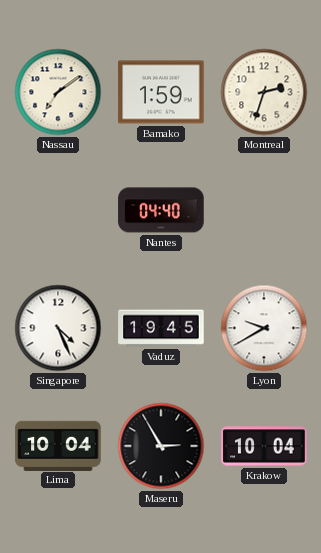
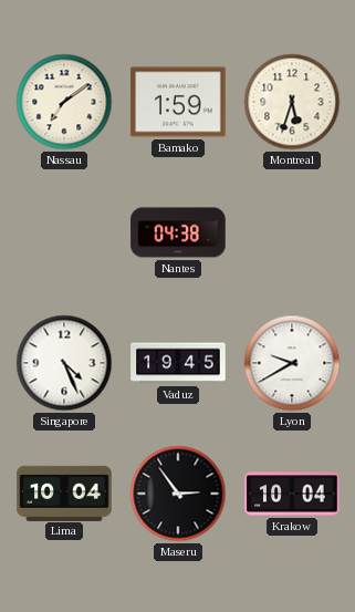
Montreal: 2:33 -> 5:33 (292, 102)
Nantes: 04:40 -> 04:38 (178, 232)
Maseru: 2:55 -> 2:54 (178, 494)
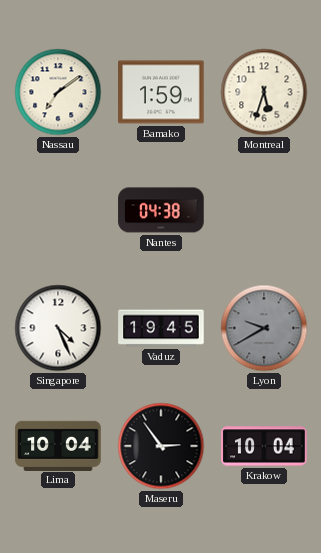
Lyon dial: white -> grey (264, 328)
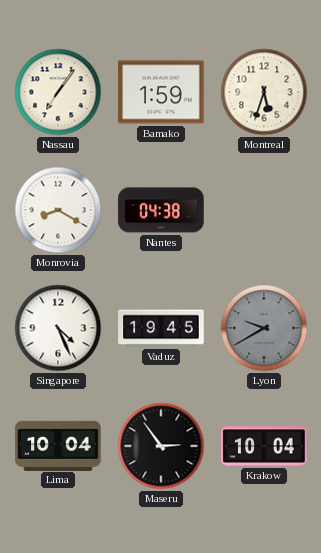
Nassau: 7:09 -> 7:06 (58, 92)
Monrovia: none -> 8:20 (58, 210)
